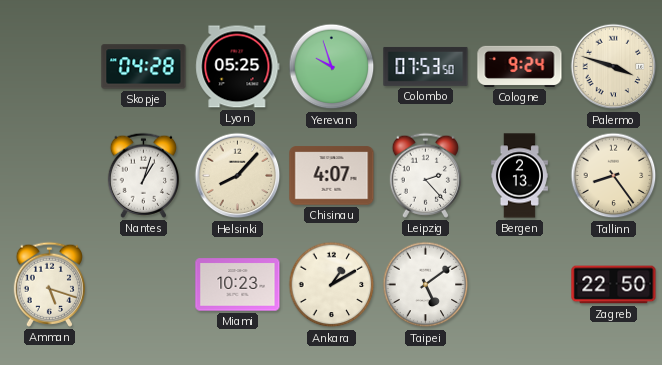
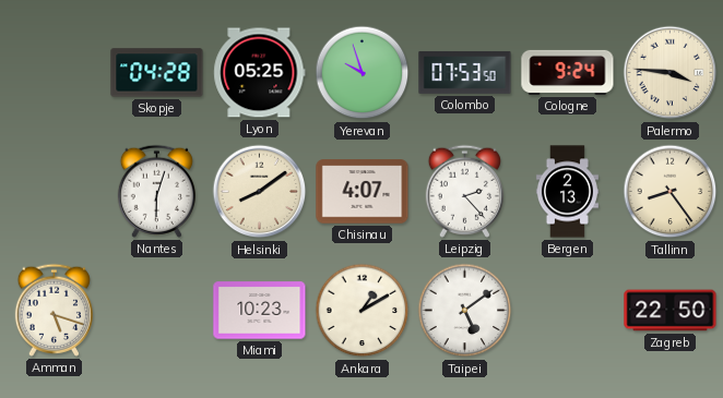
Palermo: 3:48 -> 3:46 (671, 73)
Nantes: 1:03 -> 6:03 (156, 191)
Helsinki: 8:07 -> 8:09 (260, 192)
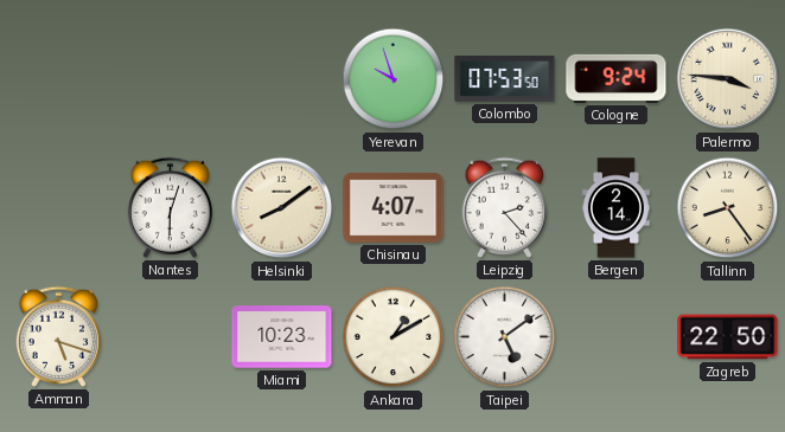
Skopje: 04:28 -> none (157, 73)
Lyon: 05:25 -> none (260, 73)
Bergen: 2:13 -> 2:14 (615, 208)
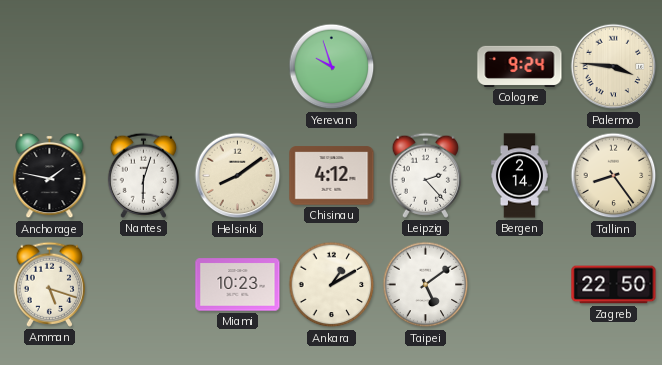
Colombo: 07:53 -> none (505, 79)
Anchorage: none -> 1:47 (50, 176)
Chisinau: 4:07 -> 4:12 (332, 176)
